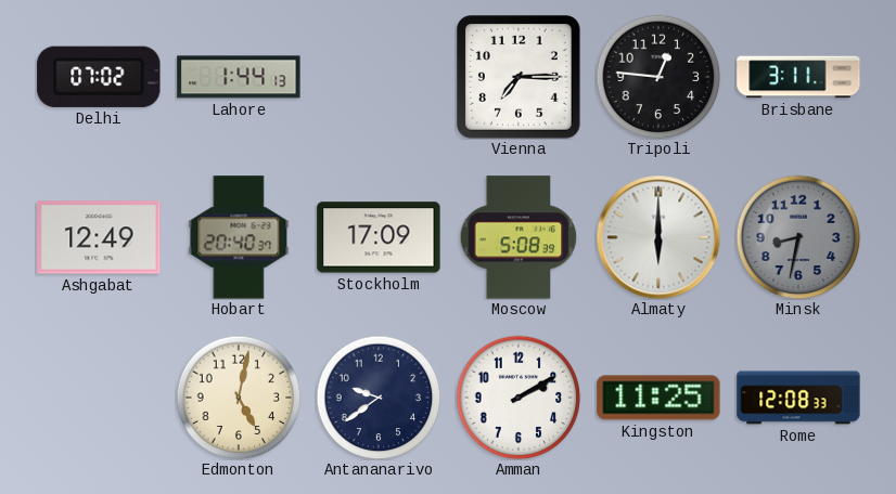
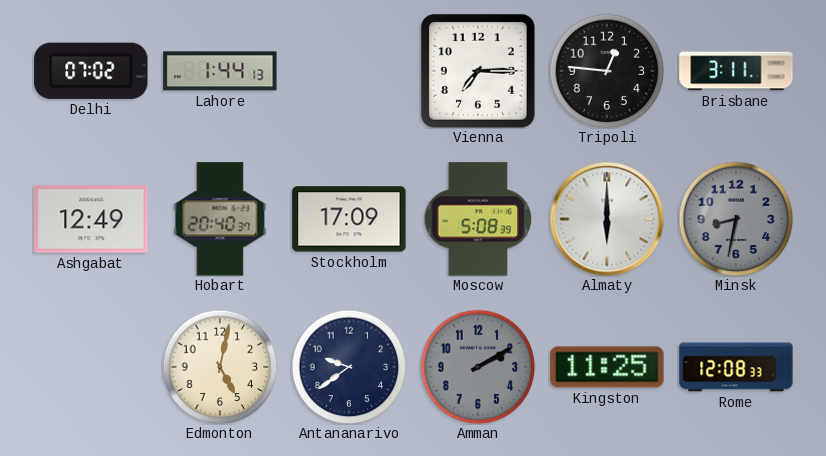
Amman dial: white -> grey (478, 367)
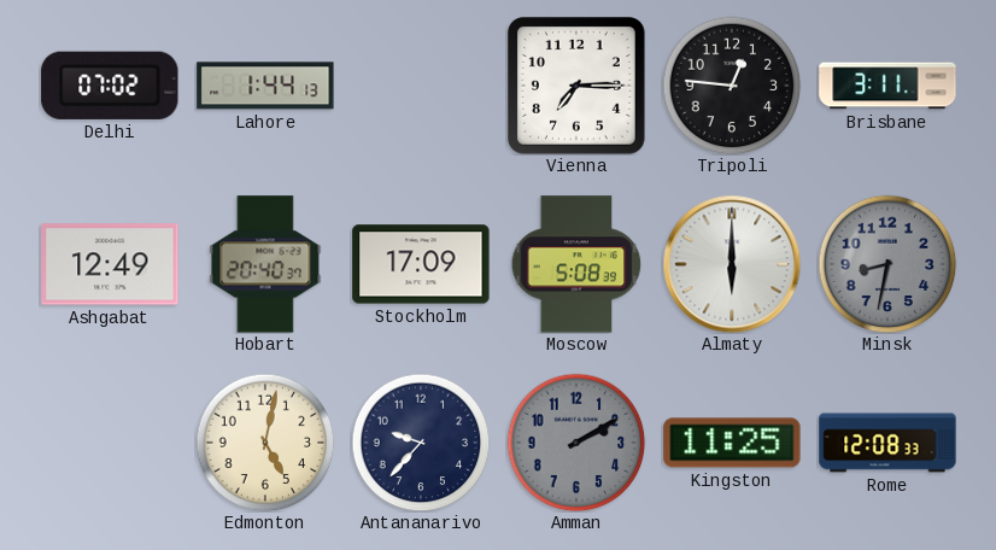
Antananarivo: 9:39 -> 9:37 (421, 443)
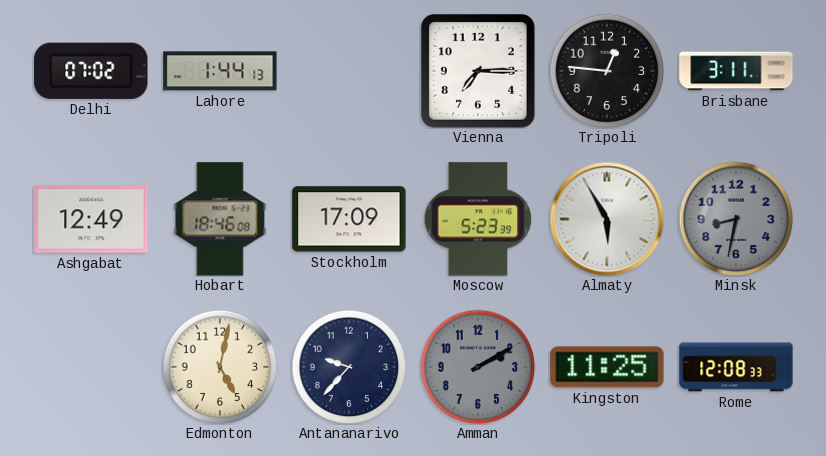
Hobart: 20:40 -> 18:46 (220, 219)
Moscow: 5:08 -> 5:23 (478, 219)
Almaty: 6:00 -> 5:55 (607, 219)
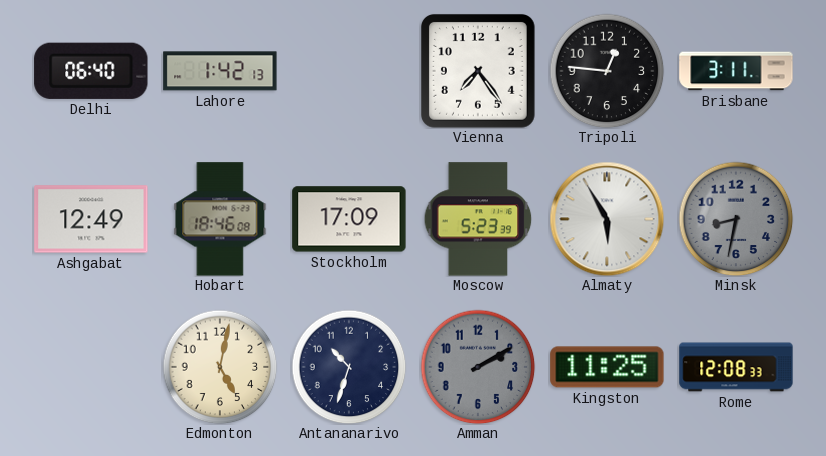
Delhi: 07:02 -> 06:40 (91, 71)
Lahore: 1:44 -> 1:42 (220, 71)
Vienna: 7:15 -> 7:24 (478, 71)
Antananarivo: 9:37 -> 10:33 (349, 367)
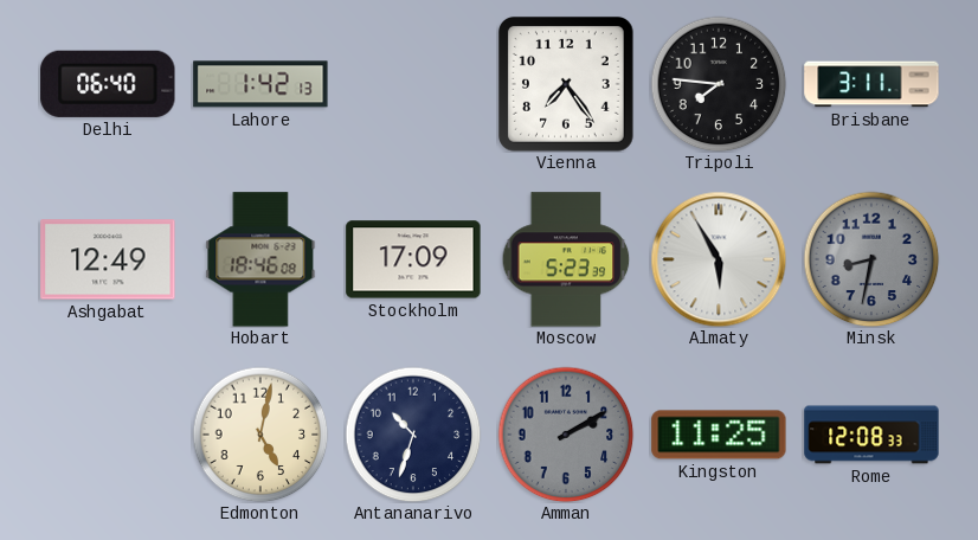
Tripoli: 12:46 -> 7:46 (719, 84)
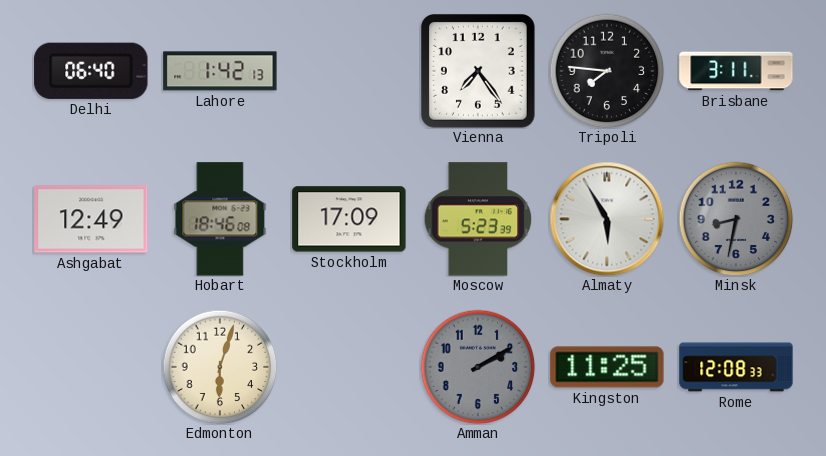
Edmonton: 5:02 -> 6:03 (220, 367)
Antananarivo: 10:33 -> none (413, 435)
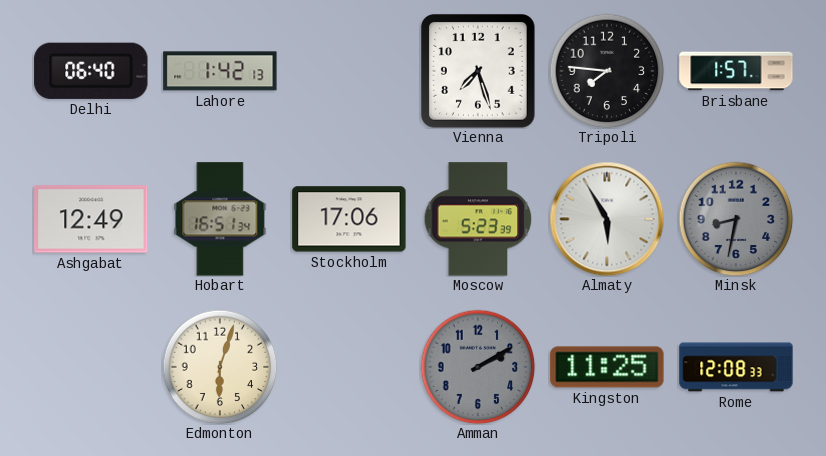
Vienna: 7:24 -> 7:27 (478, 71)
Brisbane: 3:11 -> 1:57 (736, 71)
Hobart: 18:46 -> 16:51 (220, 219)
Stockholm: 17:09 -> 17:06 (349, 219)
